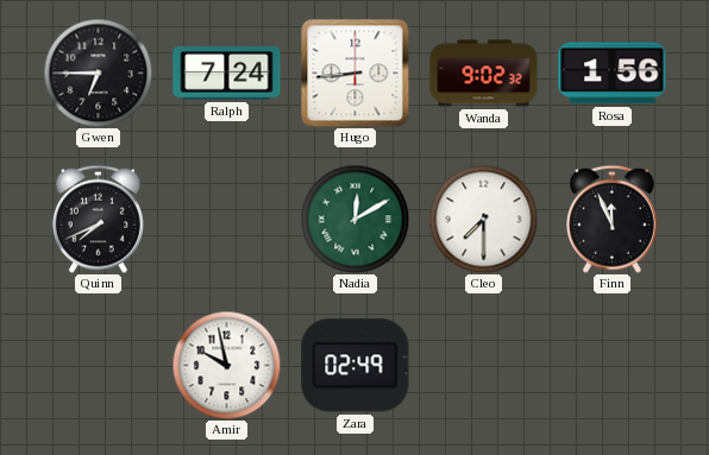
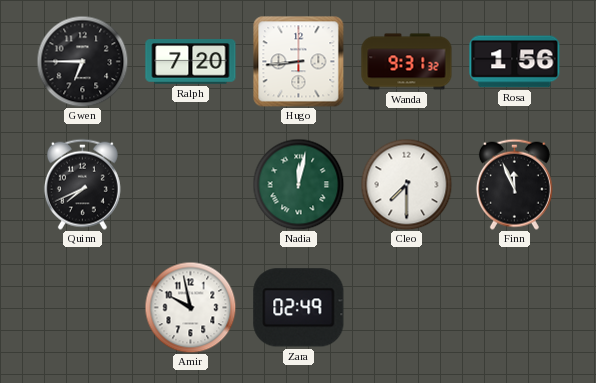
Ralph: 7:24 -> 7:20 (191, 62)
Wanda: 9:02 -> 9:31 (407, 62)
Nadia: 12:10 -> 12:02 (298, 184)
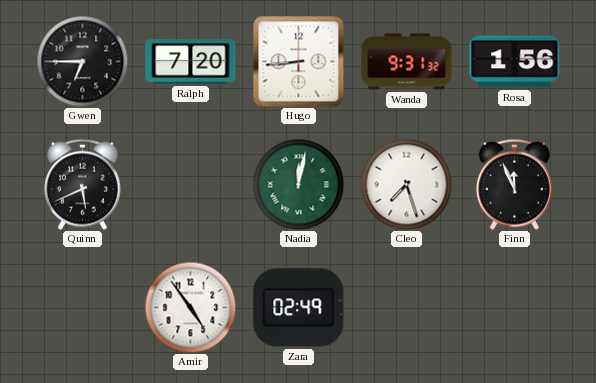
Quinn: 7:41 -> 5:41 (82, 184)
Cleo: 7:30 -> 7:27 (406, 184)
Amir: 9:58 -> 4:54 (190, 307)
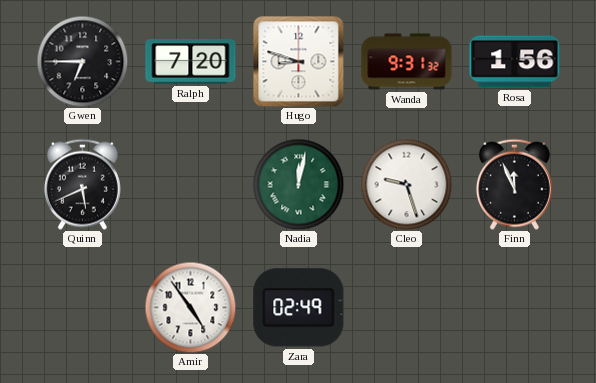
Hugo: 8:44 -> 8:48 (298, 61)
Cleo: 7:27 -> 9:27 (406, 184)
